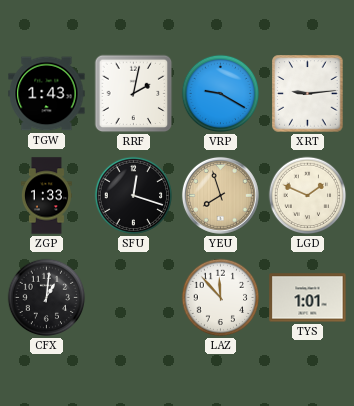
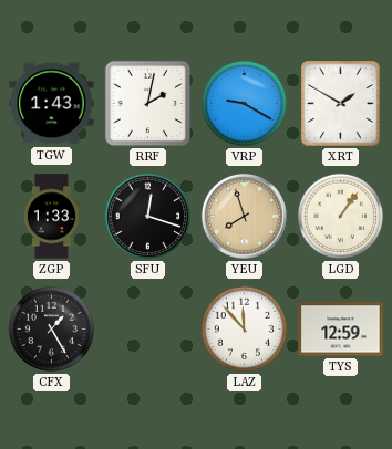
XRT: 9:14 -> 1:50 (341, 104)
LGD: 1:49 -> 1:06 (341, 217)
CFX: 1:01 -> 1:25 (52, 330)
TYS: 1:01 -> 12:59 (341, 330)
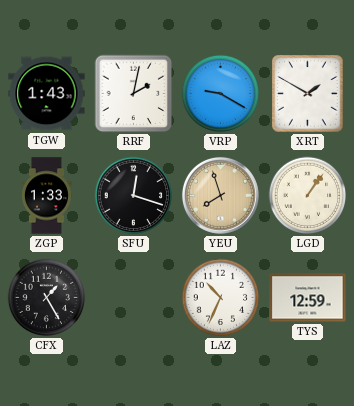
LAZ: 11:53 -> 10:34 (221, 298)
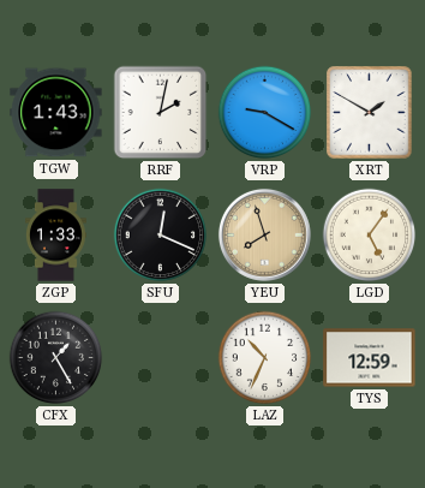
SFU: 12:18 -> 12:19 (161, 236)
LGD: 1:06 -> 5:06 (370, 236)
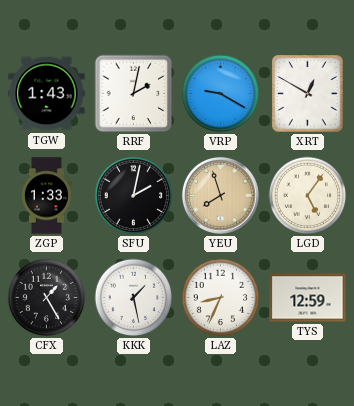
XRT: 1:50 -> 12:50 (308, 94)
SFU: 12:19 -> 2:02 (134, 196)
KKK: none -> 1:28 (134, 298)
LAZ: 10:34 -> 8:34 (221, 298)
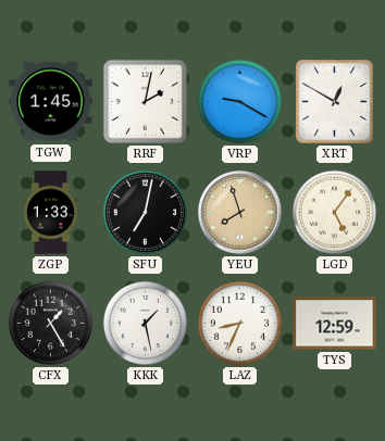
TGW: 1:43 -> 1:45 (51, 102)
SFU: 2:02 -> 7:02 (146, 213)
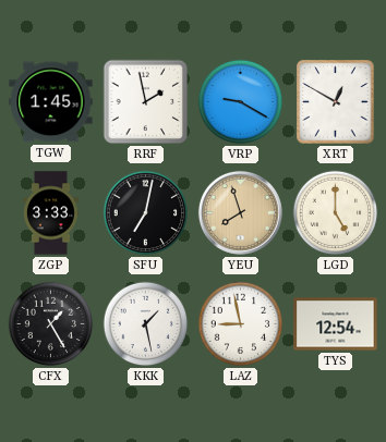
RRF: 2:02 -> 1:58 (146, 102)
ZGP: 1:33 -> 3:33 (50, 213)
LGD: 5:06 -> 5:00 (336, 213)
LAZ: 8:34 -> 8:58 (241, 324)
TYS: 12:59 -> 12:54 (336, 324)
